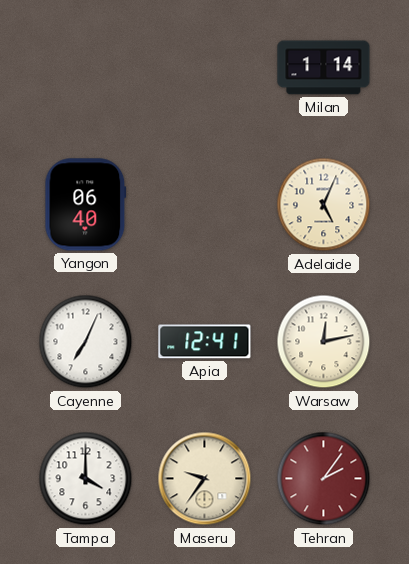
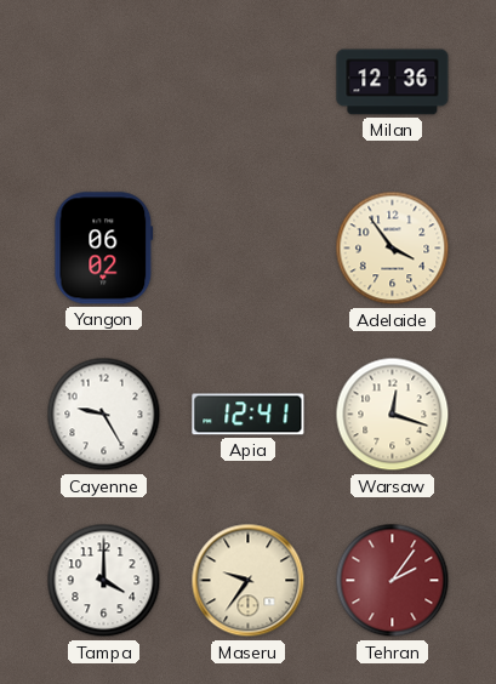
Milan: 1:14 -> 12:36 (393, 82)
Yangon: 06:40 -> 06:02 (104, 249)
Adelaide: 5:04 -> 3:54 (393, 249)
Cayenne: 7:04 -> 9:25 (104, 415)
Warsaw: 12:13 -> 12:18 (393, 415)
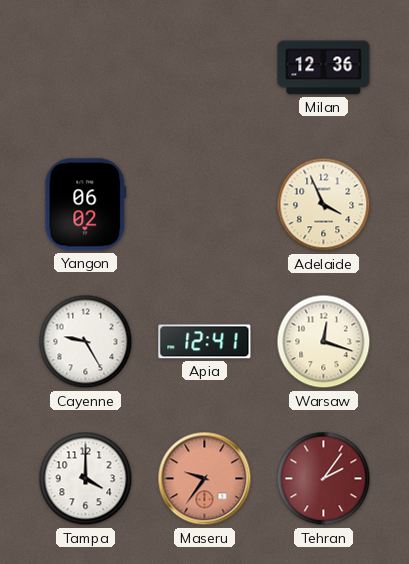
Adelaide: 3:54 -> 3:56 (324, 205)
Maseru dial: cream -> salmon (205, 479)
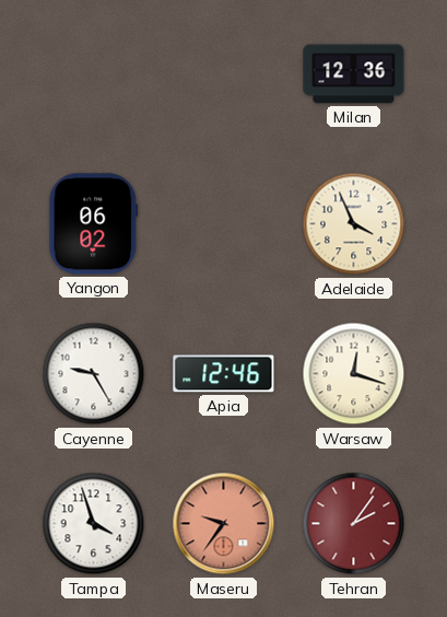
Apia: 12:41 -> 12:46 (224, 374)
Tampa: 4:00 -> 3:57 (94, 524)
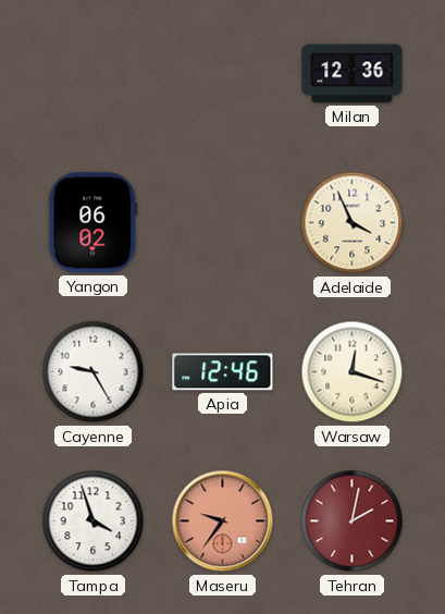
Tehran: 2:06 -> 2:02 (353, 521)
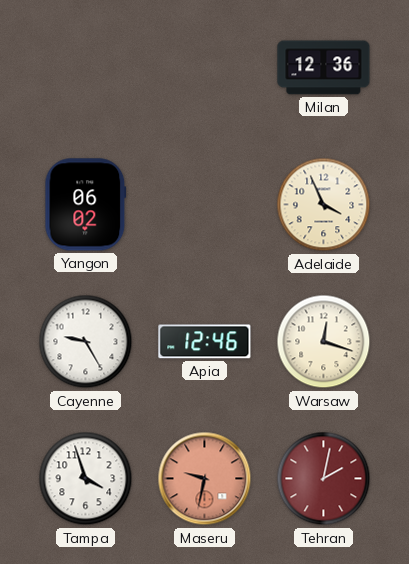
Maseru: 9:36 -> 9:32 (205, 479)
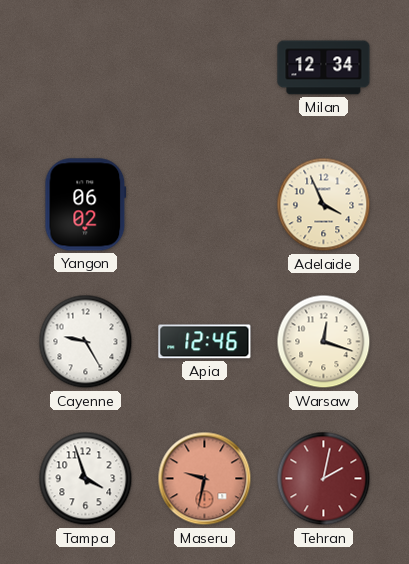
Milan: 12:36 -> 12:34 (324, 68)
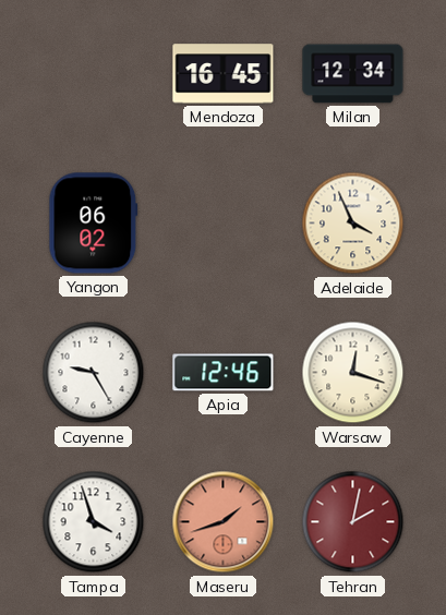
Mendoza: none -> 16:45 (224, 74)
Maseru: 9:32 -> 1:42 (224, 522)
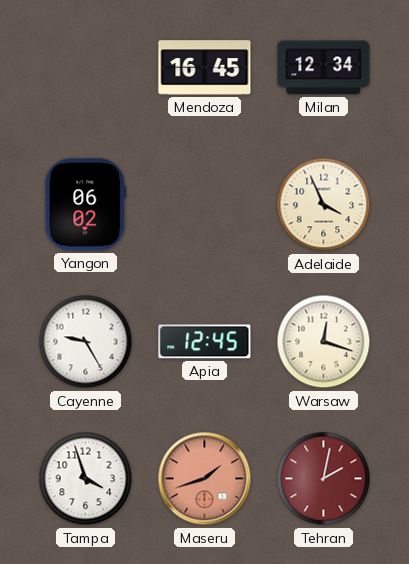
Apia: 12:46 -> 12:45 (205, 342)
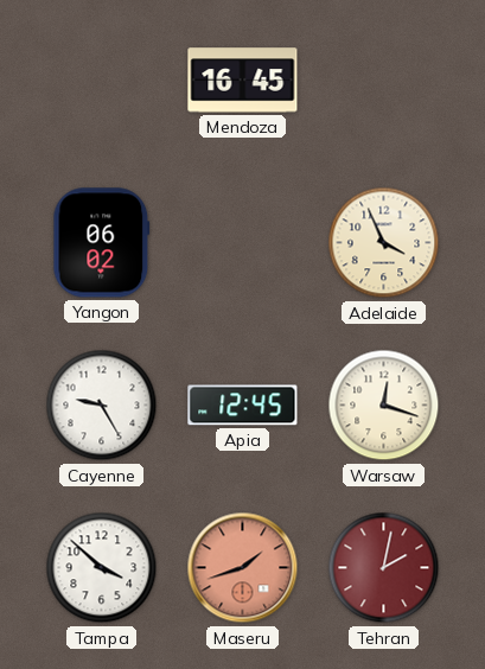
Milan: 12:34 -> none (324, 68)
Tampa: 3:57 -> 3:52 (102, 568)
